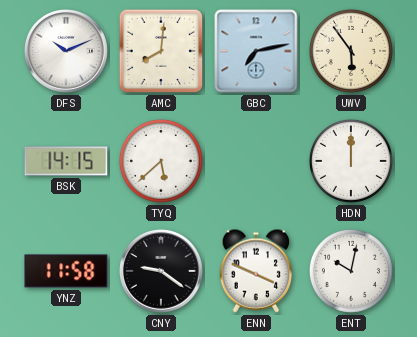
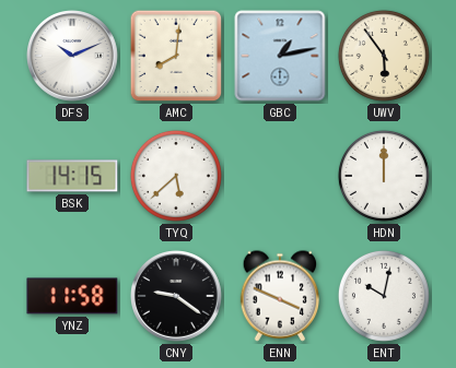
GBC: 7:13 -> 1:13 (280, 56)
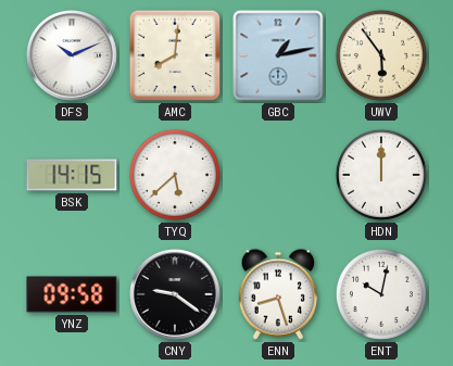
YNZ: 11:58 -> 09:58 (72, 294)
ENN: 3:49 -> 8:27 (278, 294)
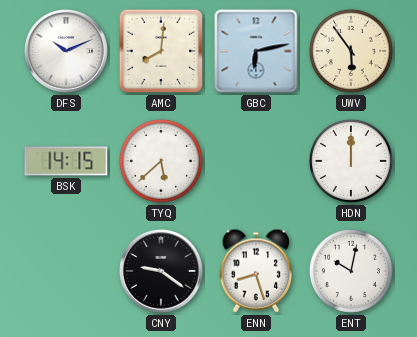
GBC: 1:13 -> 6:13 (256, 51)
YNZ: 09:58 -> none (72, 294)
